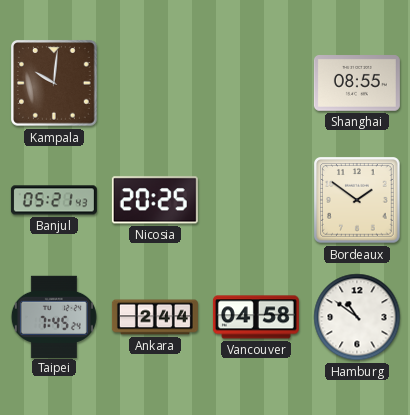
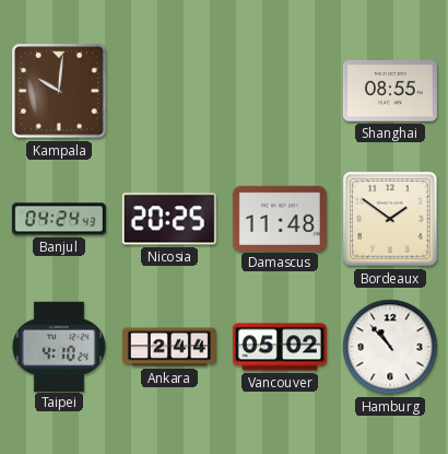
Banjul: 05:21 -> 04:24 (59, 219)
Damascus: none -> 11:48 (280, 218)
Taipei: 7:45 -> 4:10 (59, 346)
Vancouver: 04:58 -> 05:02 (280, 347)
Hamburg: 10:51 -> 10:53 (390, 347)
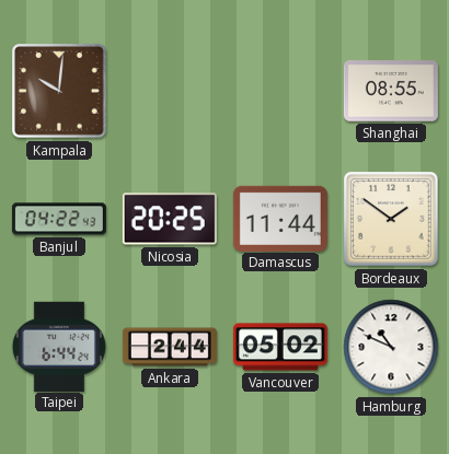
Banjul: 04:24 -> 04:22 (59, 219)
Damascus: 11:48 -> 11:44 (280, 218)
Taipei: 4:10 -> 6:44 (59, 346)
Hamburg: 10:53 -> 10:49 (391, 347)
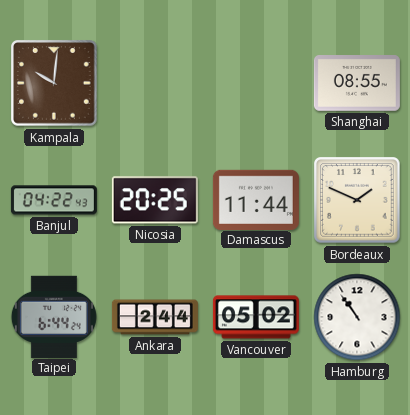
Bordeaux: 1:51 -> 1:49 (358, 201)
Hamburg: 10:49 -> 10:54 (357, 317)
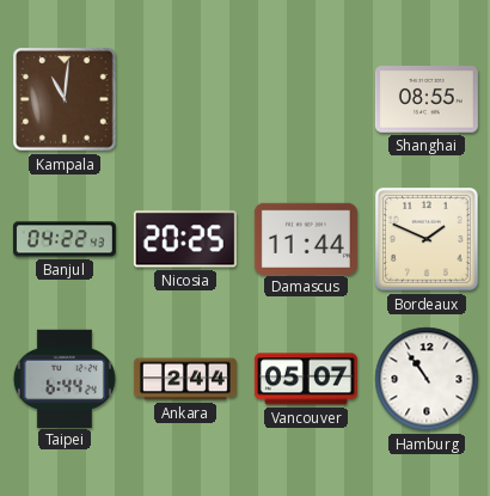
Kampala: 10:01 -> 11:01 (66, 100)
Vancouver: 05:02 -> 05:07 (306, 379)
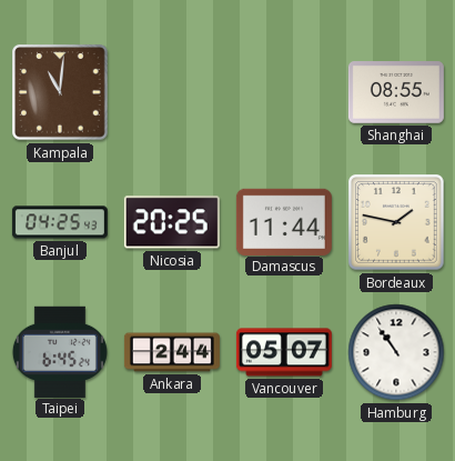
Banjul: 04:22 -> 04:25 (60, 222)
Bordeaux: 1:49 -> 1:47 (397, 223)
Taipei: 6:44 -> 6:45 (60, 351)
